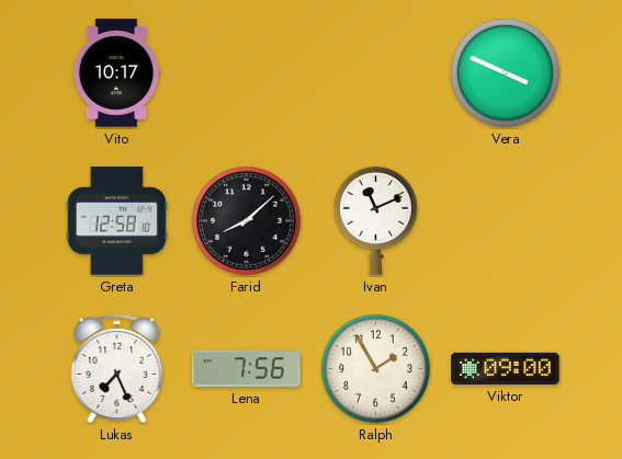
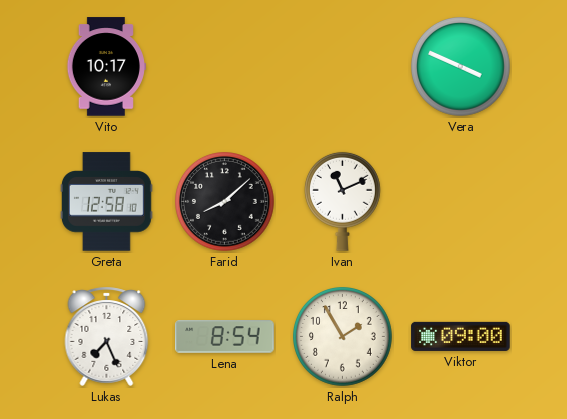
Lena: 7:56 -> 8:54 (225, 337)
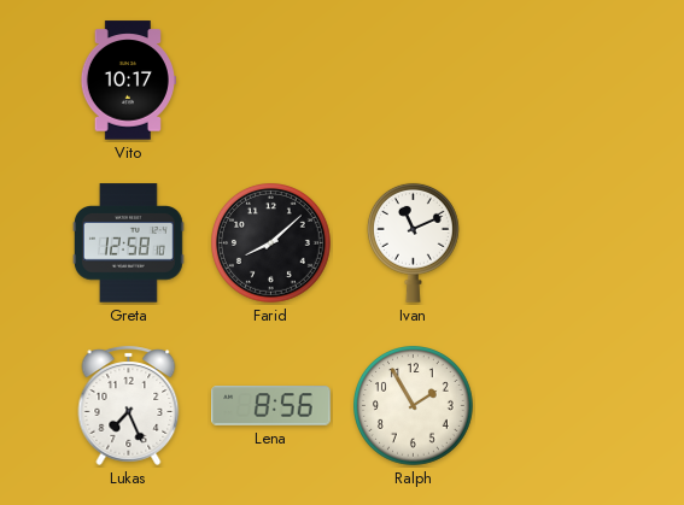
Vera: 3:49 -> none (461, 67)
Lena: 8:54 -> 8:56 (271, 406)
Viktor: 09:00 -> none (461, 336)
